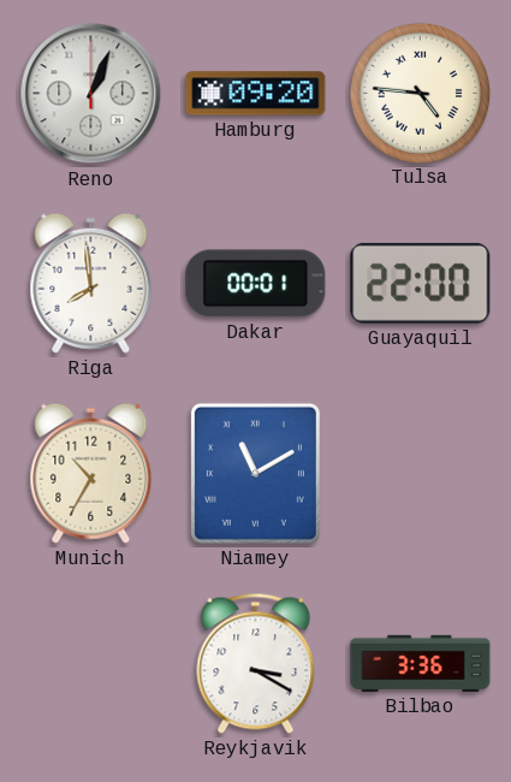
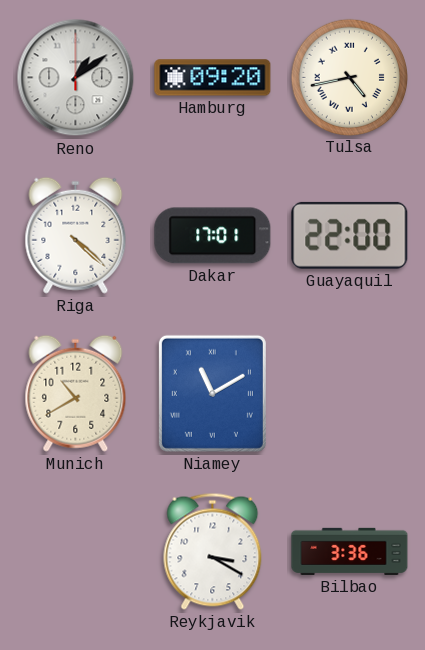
Reno: 1:04 -> 1:09 (76, 78)
Tulsa: 4:46 -> 4:43 (349, 77)
Riga: 7:59 -> 4:22 (76, 235)
Dakar: 00:01 -> 17:01 (213, 236)
Munich: 10:35 -> 10:40 (76, 393)
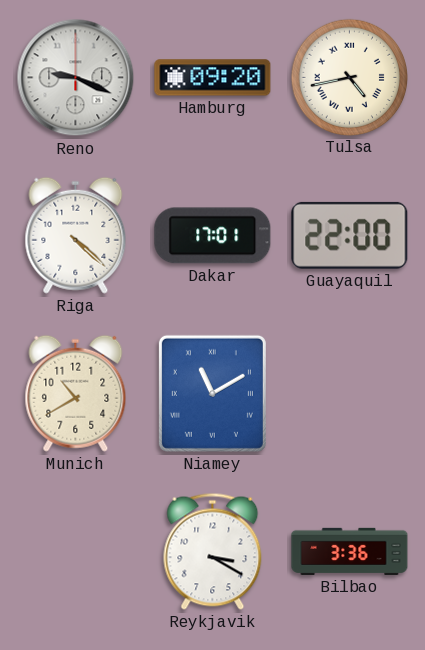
Reno: 1:09 -> 9:19 (76, 78)
